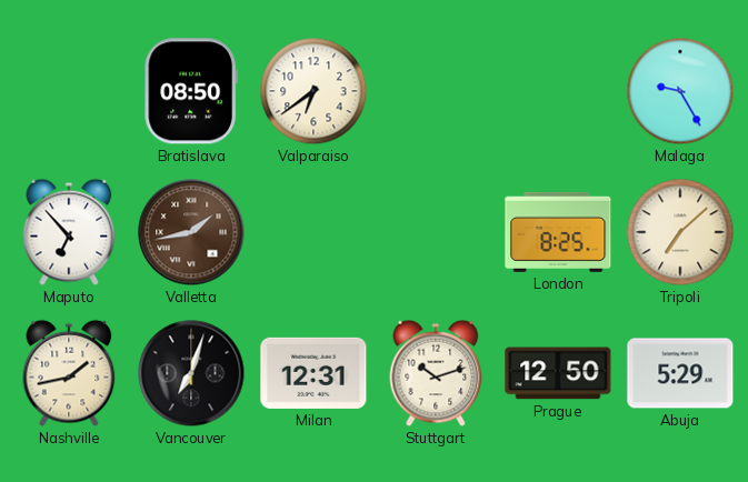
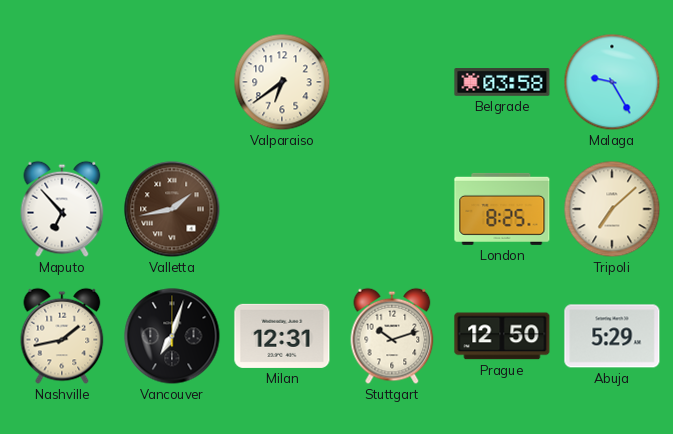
Bratislava: 08:50 -> none (190, 91)
Belgrade: none -> 03:58 (502, 82)
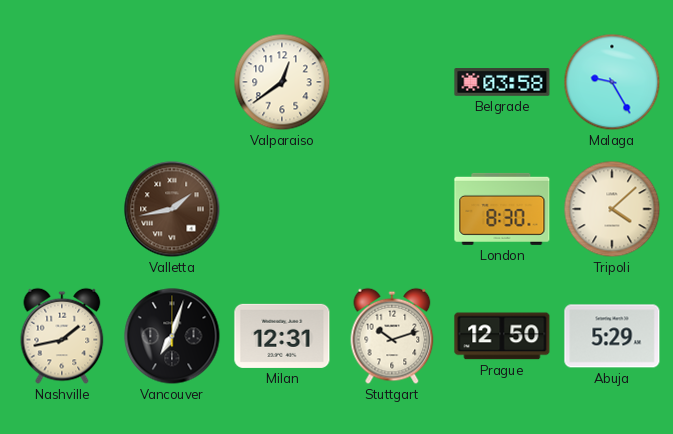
Valparaiso: 6:39 -> 12:39 (282, 82)
Maputo: 6:53 -> none (62, 209)
London: 8:25 -> 8:30 (502, 209)
Tripoli: 7:08 -> 4:08 (612, 209)
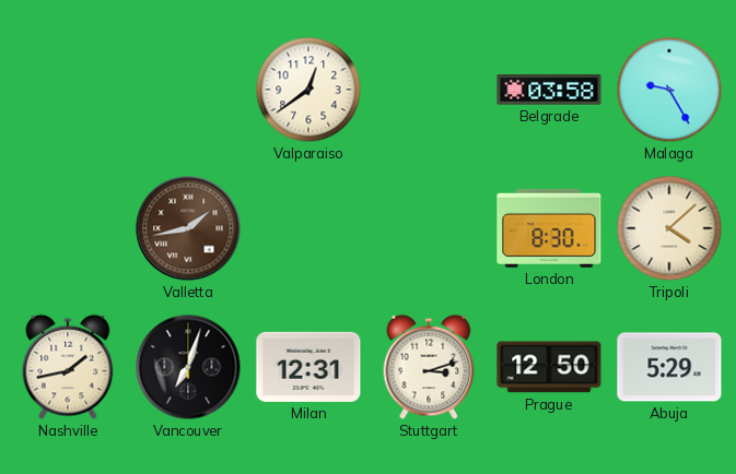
Stuttgart: 10:12 -> 3:12 (429, 367)
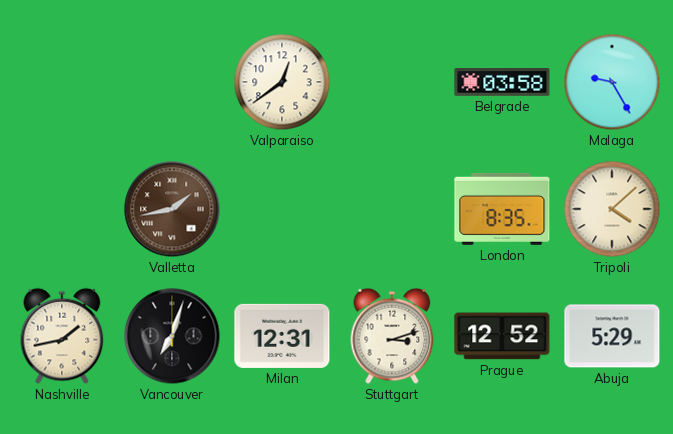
London: 8:30 -> 8:35 (502, 209)
Prague: 12:50 -> 12:52 (502, 336)
